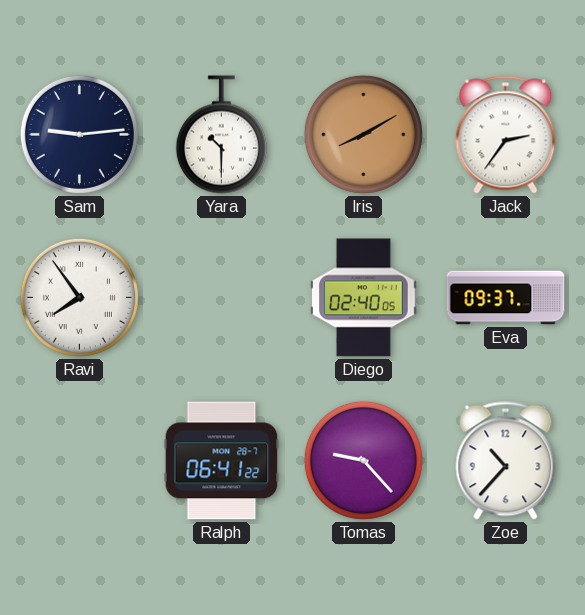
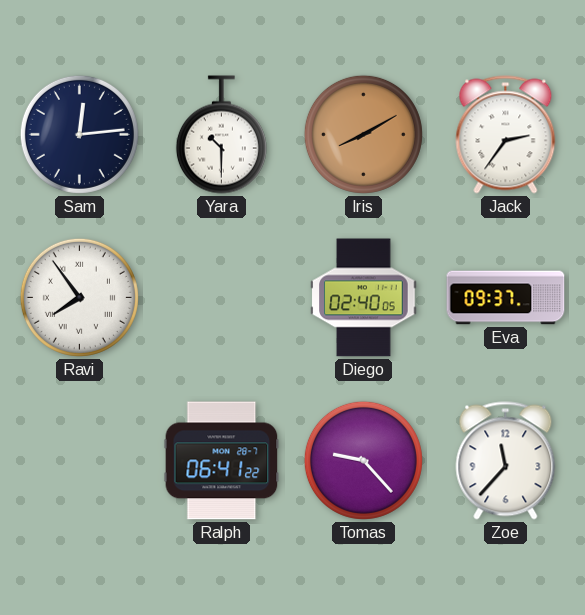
Sam: 9:14 -> 12:14 (79, 134)
Zoe: 10:37 -> 11:37 (506, 461)
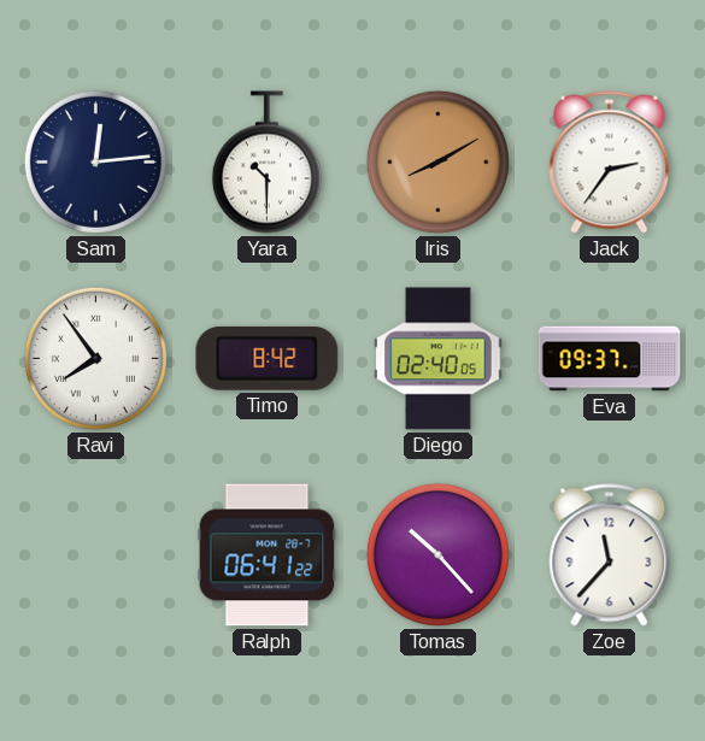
Timo: none -> 8:42 (268, 358)
Tomas: 9:23 -> 10:23 (437, 554)
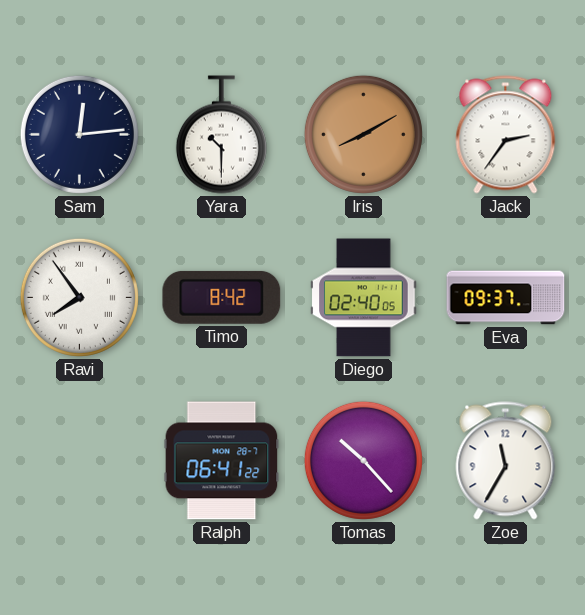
Zoe: 11:37 -> 11:35 (506, 461)
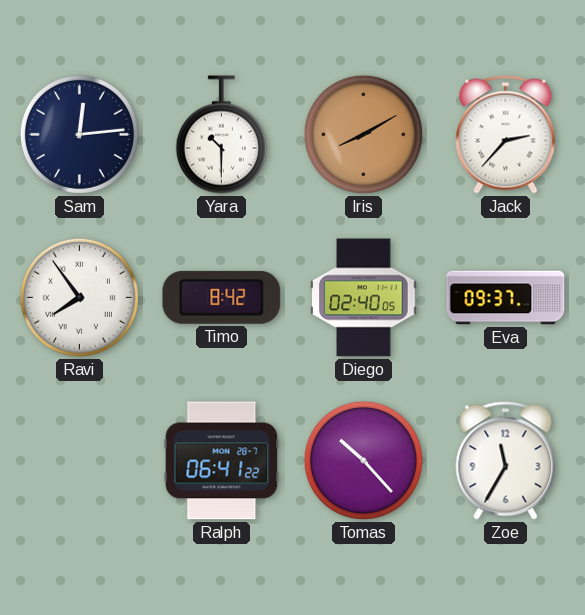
Jack: 2:36 -> 2:37 (506, 135)
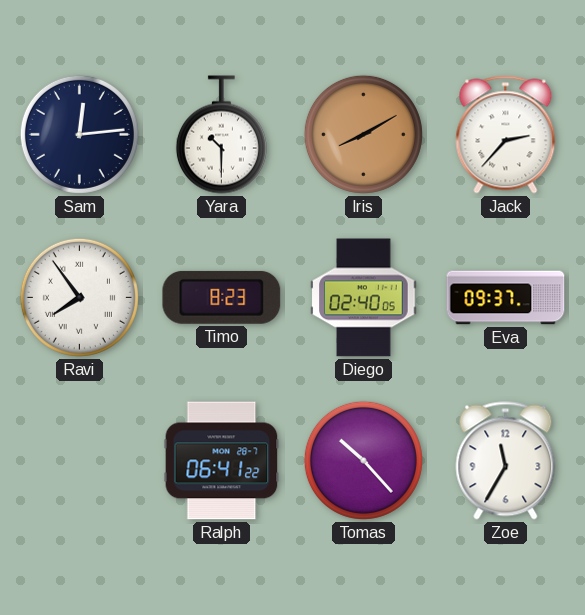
Timo: 8:42 -> 8:23 (222, 297)
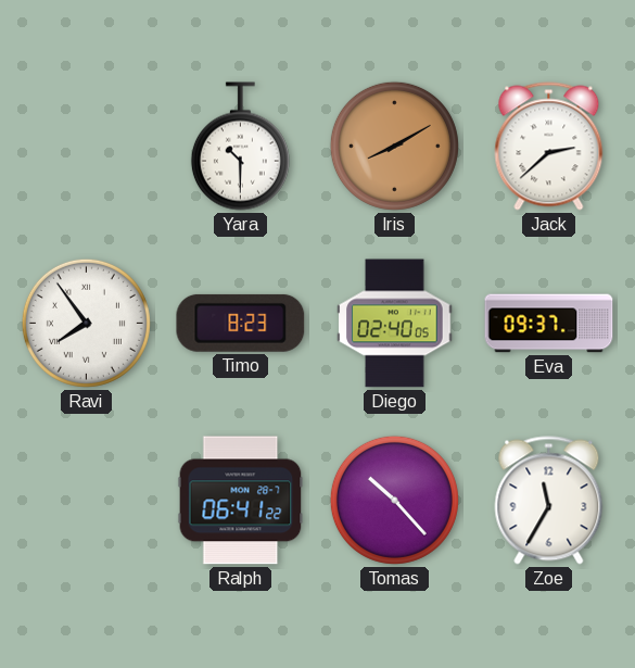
Sam: 12:14 -> none (79, 134)
Jack: 2:37 -> 2:38 (549, 147)
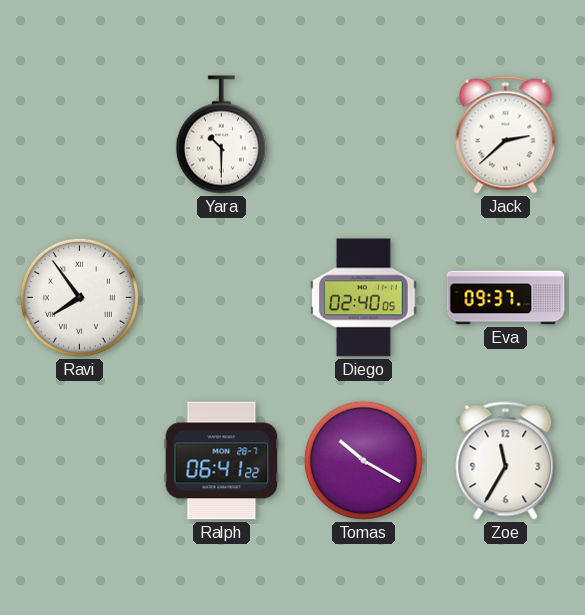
Iris: 8:10 -> none (394, 146)
Timo: 8:23 -> none (241, 323)
Tomas: 10:23 -> 10:20 (363, 460)
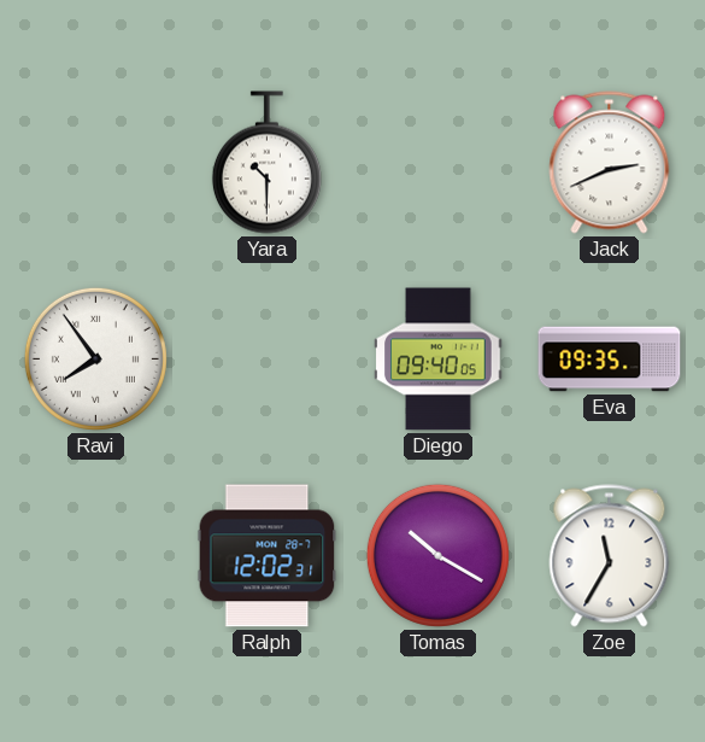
Jack: 2:38 -> 2:41 (610, 163)
Diego: 02:40 -> 09:40 (439, 360)
Eva: 09:37 -> 09:35 (610, 360)
Ralph: 06:41 -> 12:02 (268, 556)
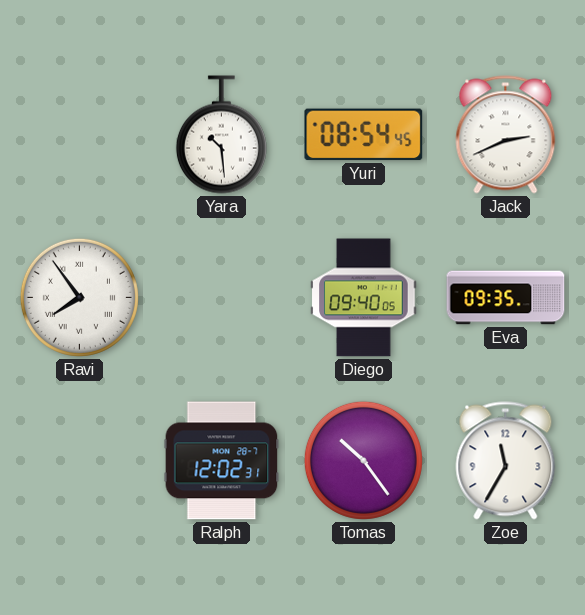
Yara: 10:30 -> 10:29 (221, 135)
Yuri: none -> 08:54 (364, 135)
Tomas: 10:20 -> 10:24 (363, 460)
